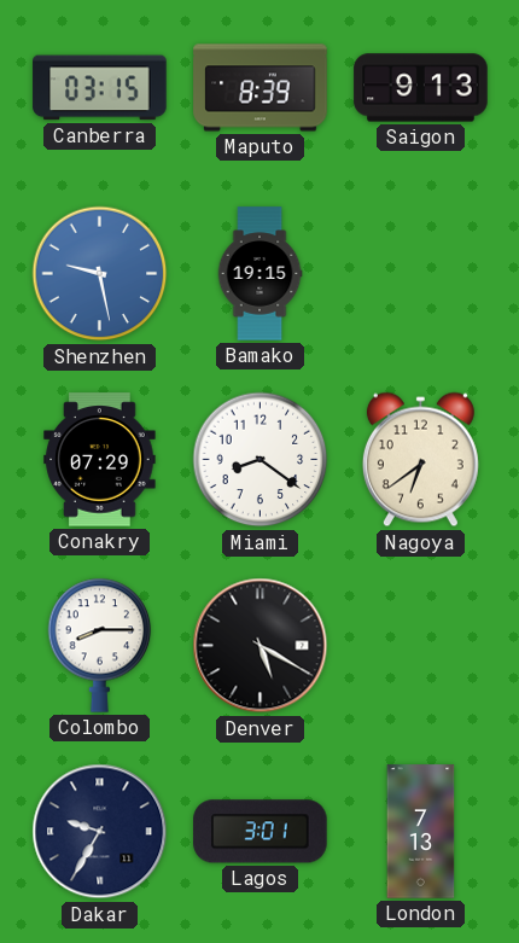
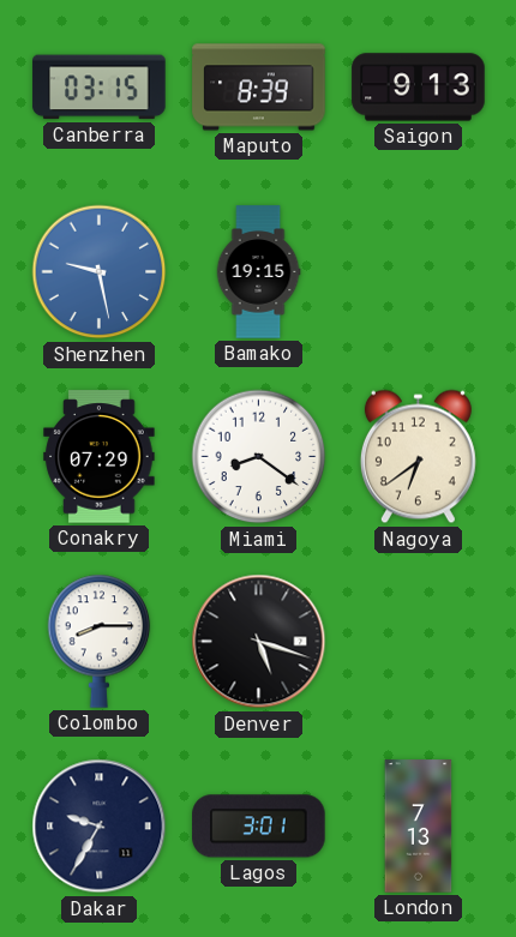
Denver: 5:20 -> 5:18 (259, 642)
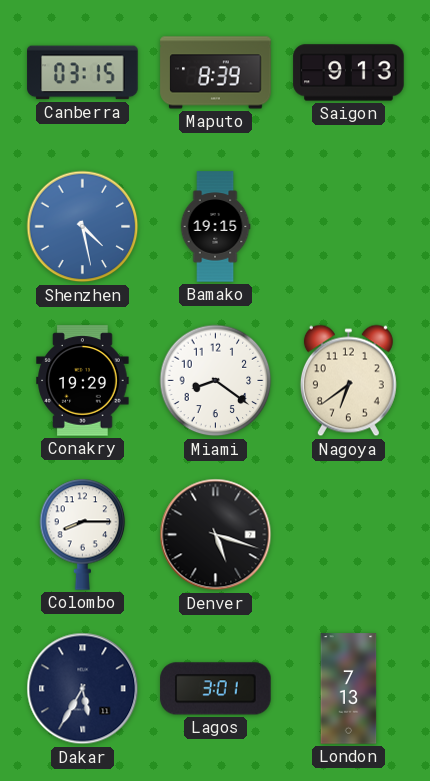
Shenzhen: 9:28 -> 4:28 (83, 227)
Conakry: 07:29 -> 19:29 (83, 381)
Dakar: 9:35 -> 5:35 (83, 689)
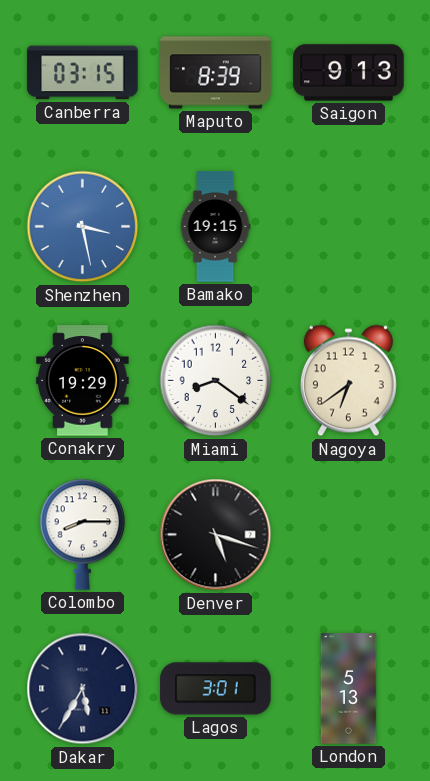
Shenzhen: 4:28 -> 3:28 (83, 227)
London: 7:13 -> 5:13 (349, 689)
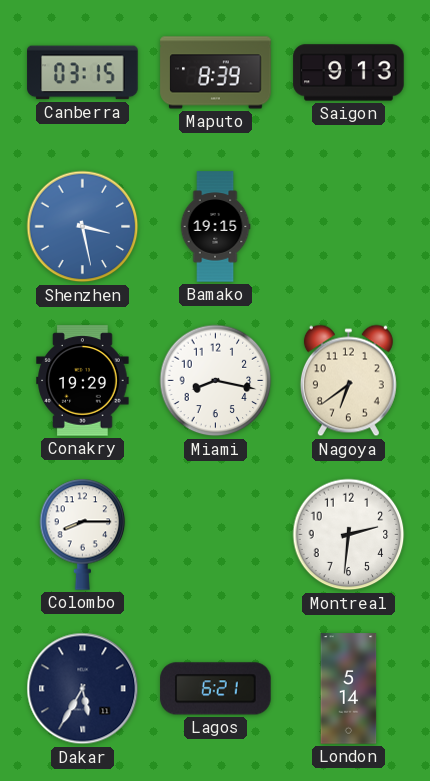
Miami: 8:21 -> 8:17 (216, 381)
Denver: 5:18 -> none (216, 535)
Montreal: none -> 2:31 (349, 535)
Lagos: 3:01 -> 6:21 (216, 689)
London: 5:13 -> 5:14 (349, 689)
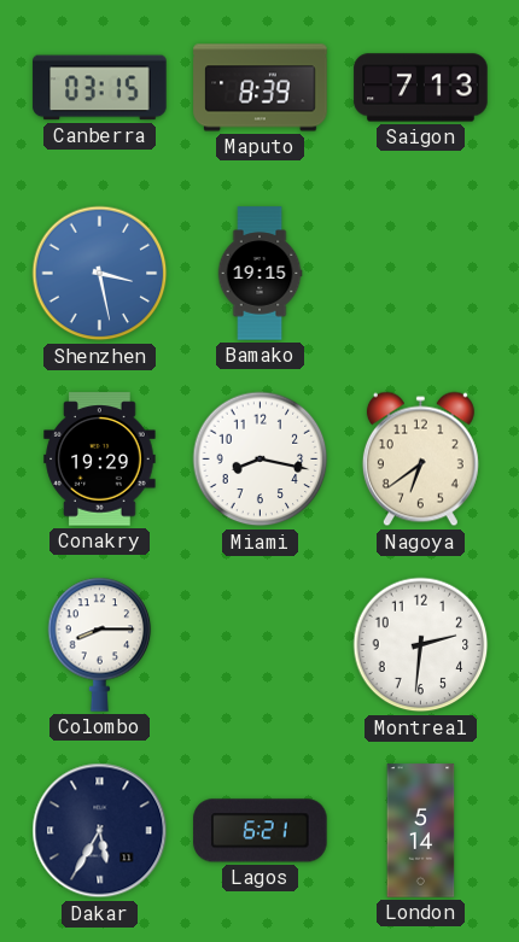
Saigon: 9:13 -> 7:13 (421, 88)
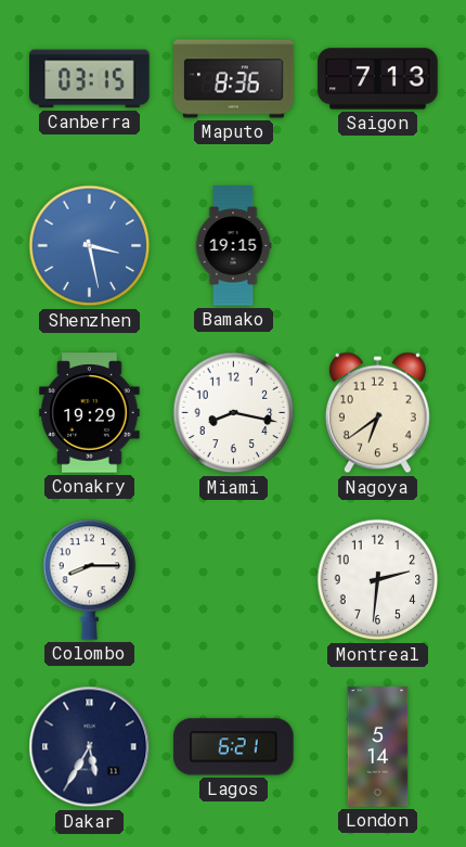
Maputo: 8:39 -> 8:36 (234, 79)
